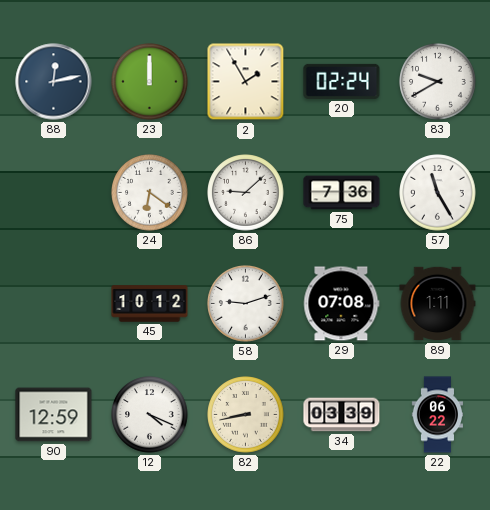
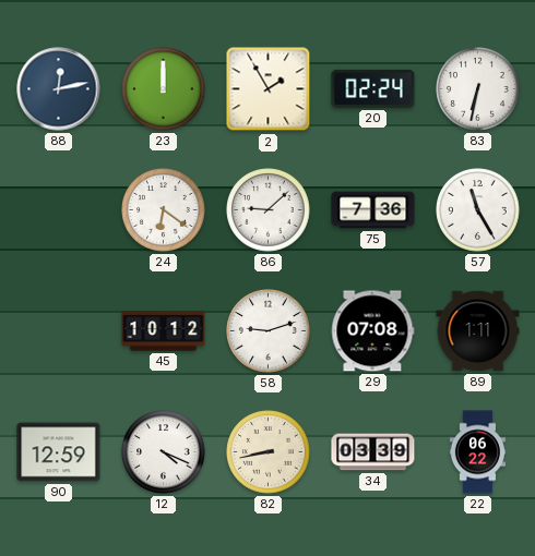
83: 9:40 -> 6:32 (478, 89)
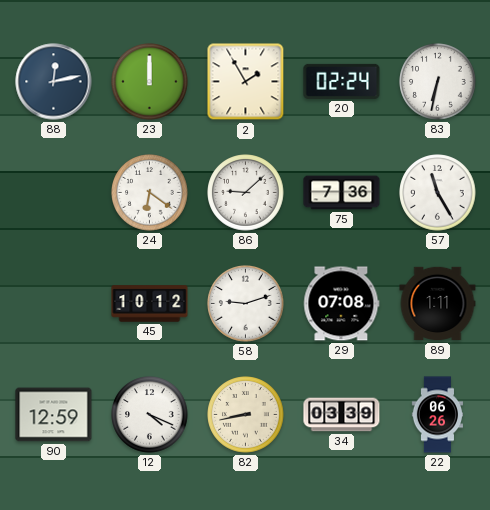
22: 06:22 -> 06:26 (437, 415)
